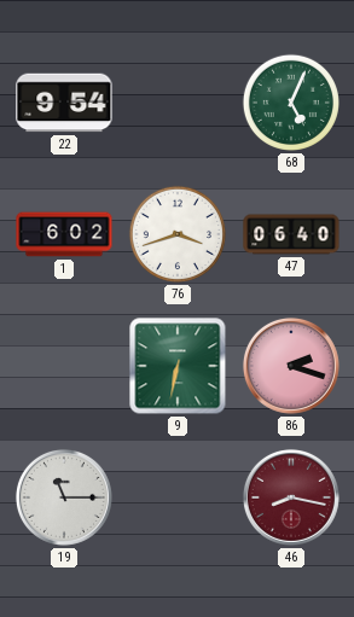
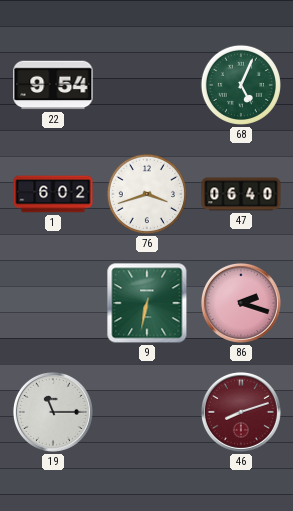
46: 8:17 -> 8:12 (241, 412)
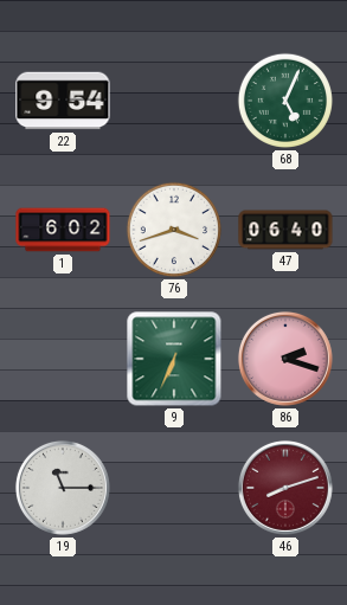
9: 6:32 -> 6:34 (174, 359)
